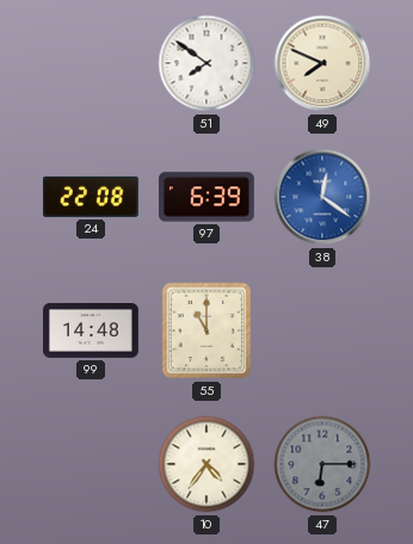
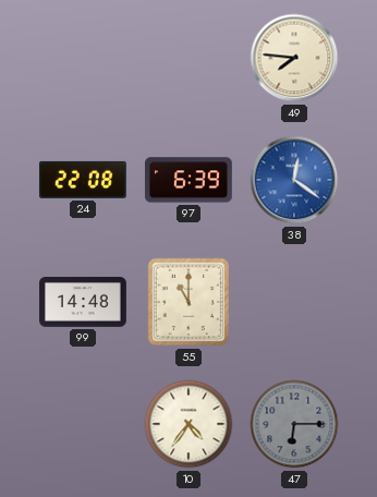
51: 7:51 -> none (207, 63)
49: 7:49 -> 7:46 (294, 58)
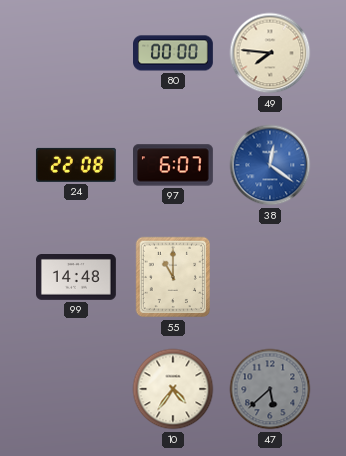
80: none -> 00:00 (174, 53)
97: 6:39 -> 6:07 (174, 165)
47: 6:15 -> 5:38 (270, 389)
